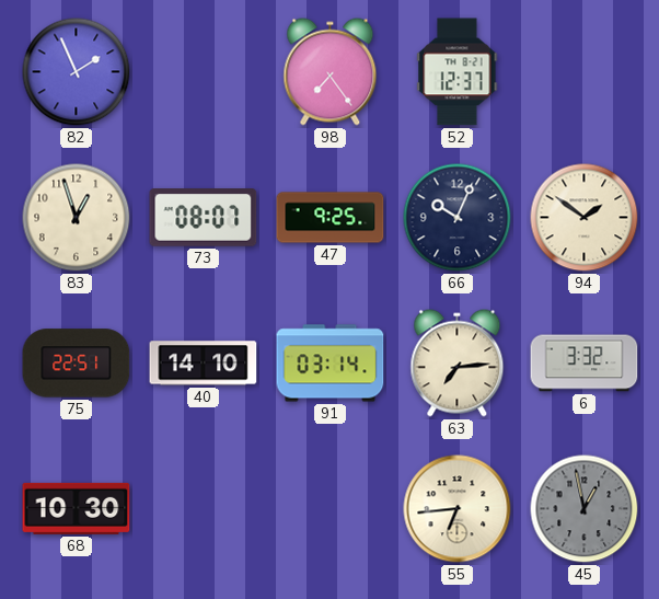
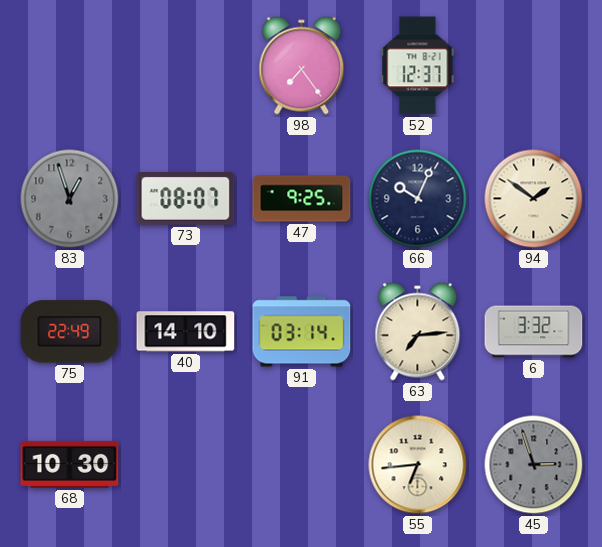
82: 1:56 -> none (77, 72)
83 dial: cream -> grey (70, 199)
75: 22:51 -> 22:49 (70, 332)
45: 12:58 -> 2:57 (534, 465)
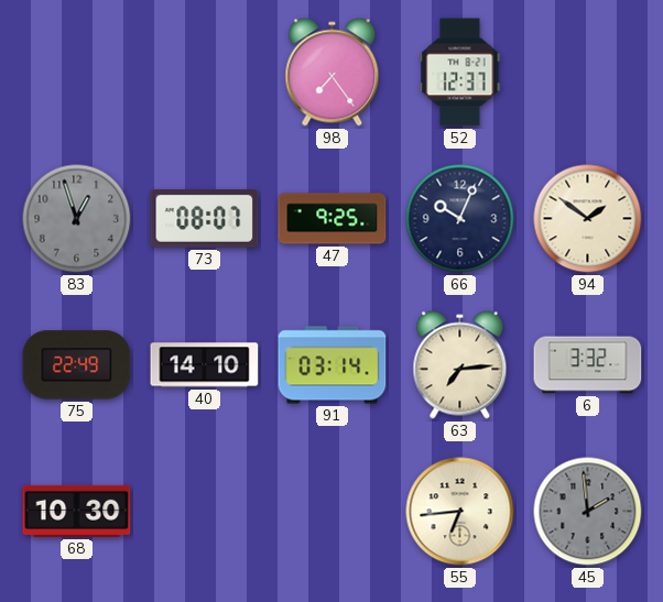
45: 2:57 -> 1:59 (588, 512)
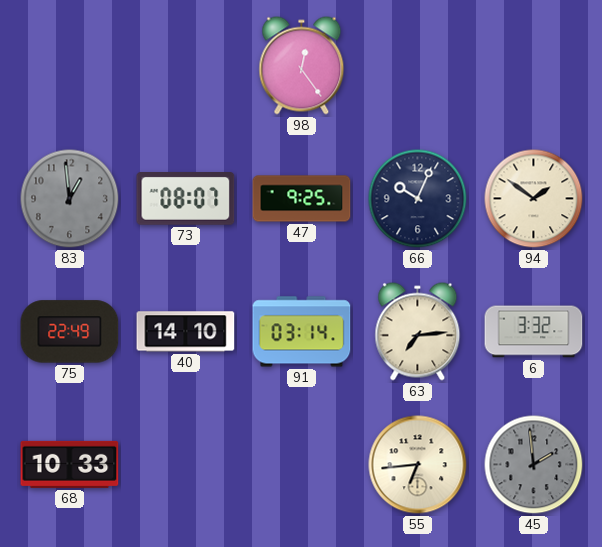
98: 7:24 -> 12:24 (302, 66)
52: 12:37 -> none (460, 73)
83: 12:57 -> 12:59 (70, 199)
68: 10:30 -> 10:33 (70, 464)
